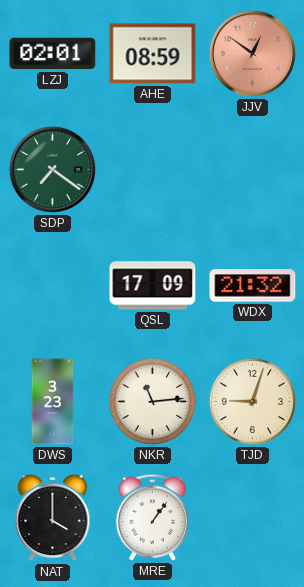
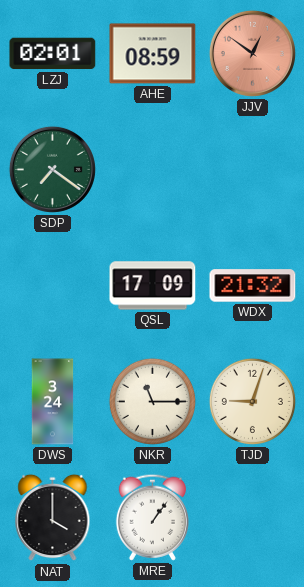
DWS: 3:23 -> 3:24 (53, 402)
NKR: 11:14 -> 11:15 (152, 401)
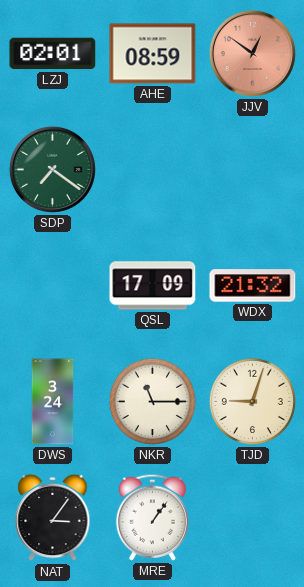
NAT: 4:00 -> 3:06 (53, 518)
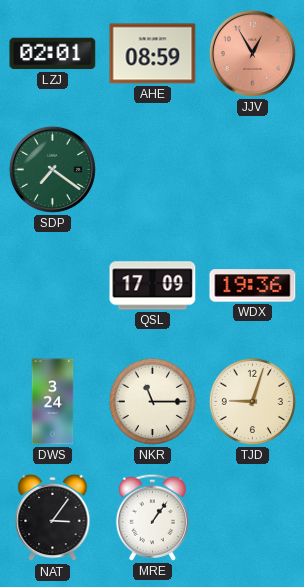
JJV: 12:51 -> 12:55 (252, 53)
WDX: 21:32 -> 19:36 (253, 286)
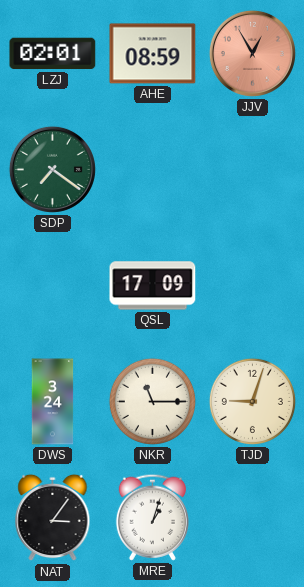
WDX: 19:36 -> none (253, 286)
MRE: 1:06 -> 1:03 (152, 517)
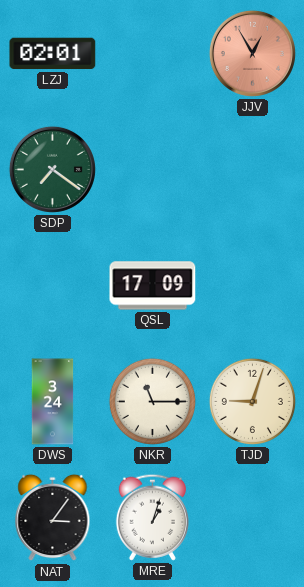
AHE: 08:59 -> none (153, 54)
